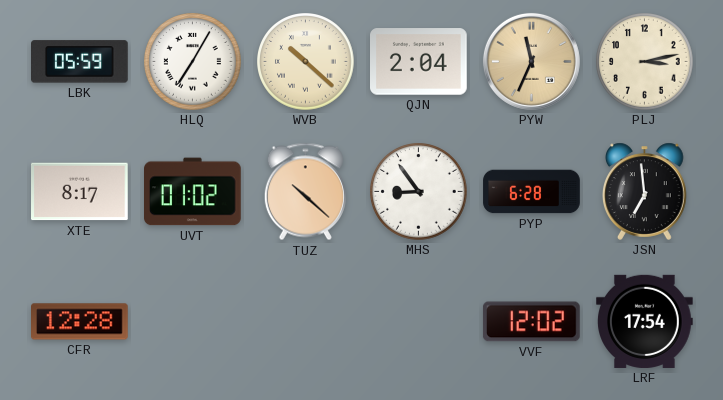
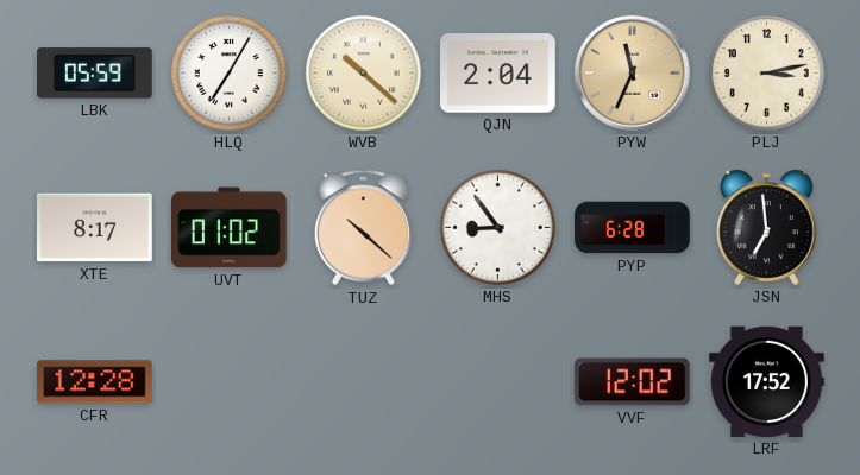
LRF: 17:54 -> 17:52 (767, 381)
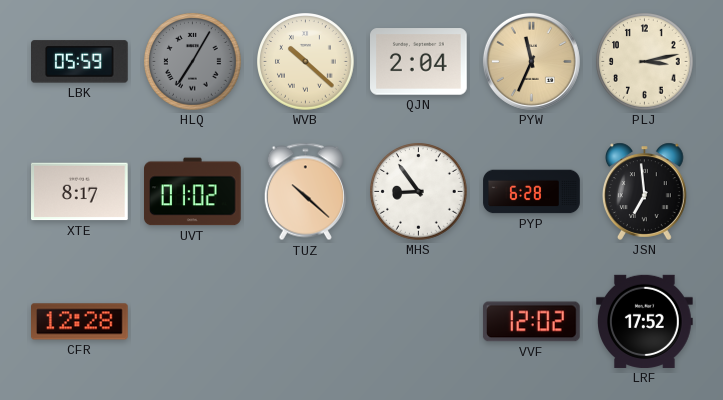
HLQ dial: white -> grey (193, 62)
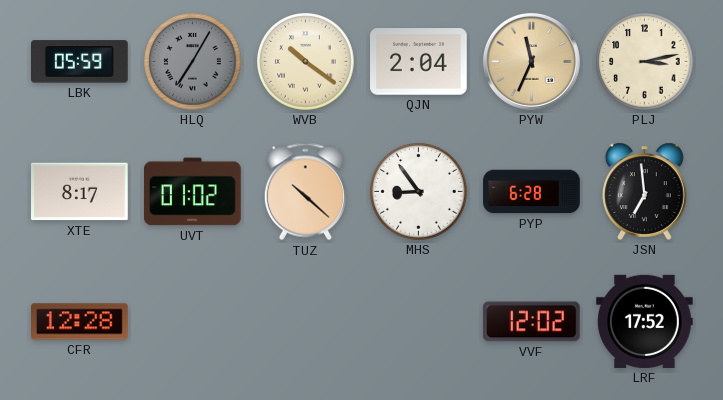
WVB: 10:22 -> 10:21 (306, 62)
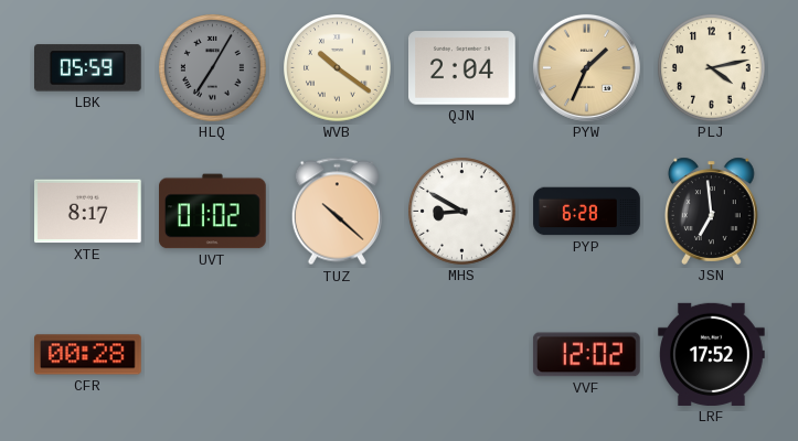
PYW: 11:34 -> 1:34 (586, 67)
PLJ: 3:13 -> 4:13 (712, 68)
MHS: 8:54 -> 8:50 (462, 212)
CFR: 12:28 -> 00:28 (88, 355)
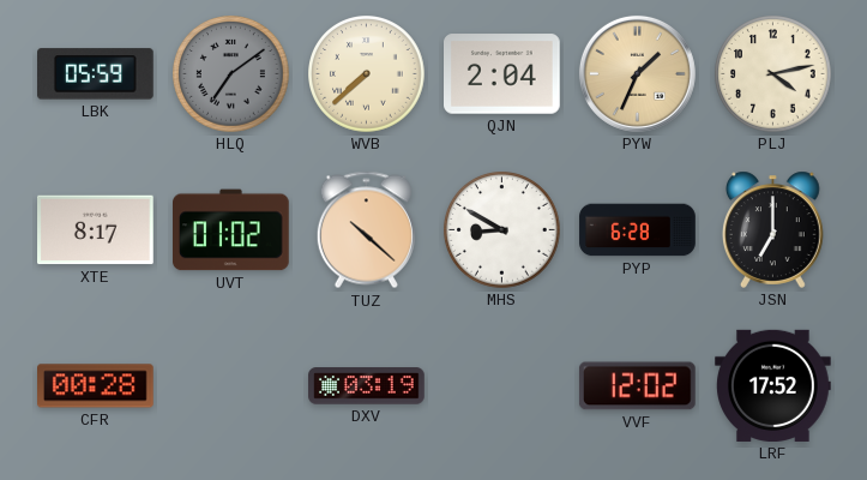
HLQ: 7:05 -> 7:09 (231, 74)
WVB: 10:21 -> 7:38 (367, 74)
JSN: 6:59 -> 7:00 (773, 229)
DXV: none -> 03:19 (367, 386)
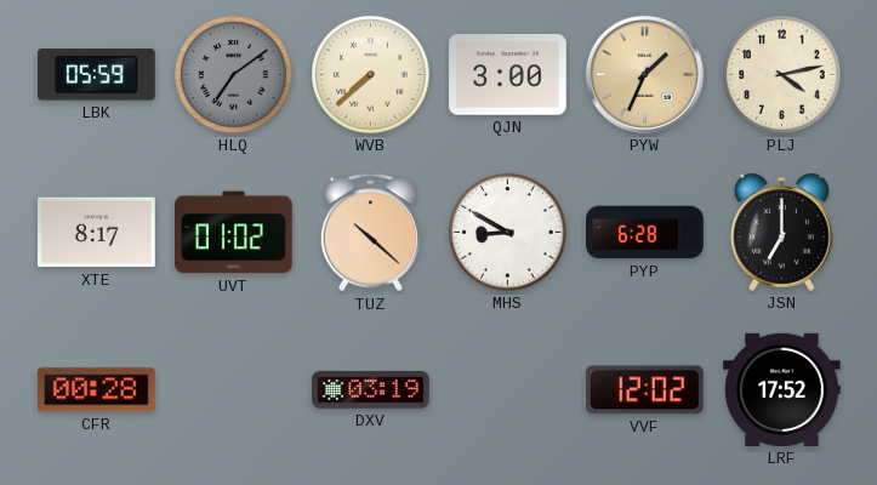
QJN: 2:04 -> 3:00 (508, 75)
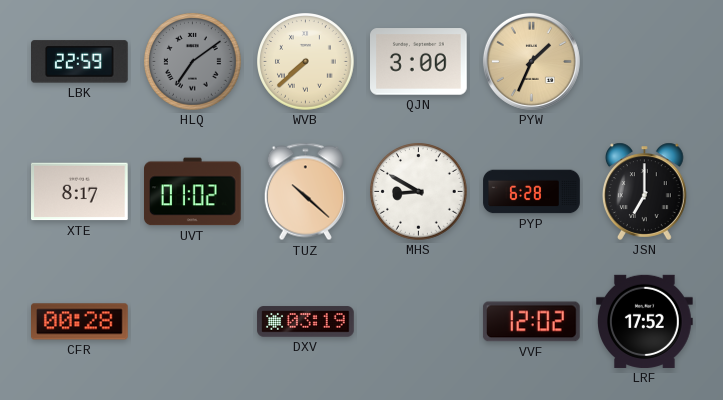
LBK: 05:59 -> 22:59 (80, 62)
PLJ: 4:13 -> none (782, 75)
